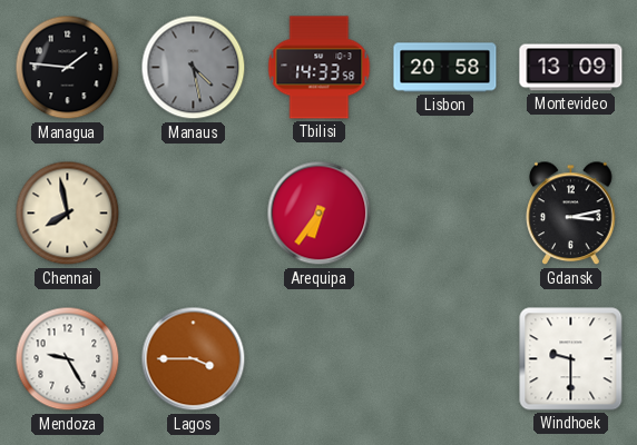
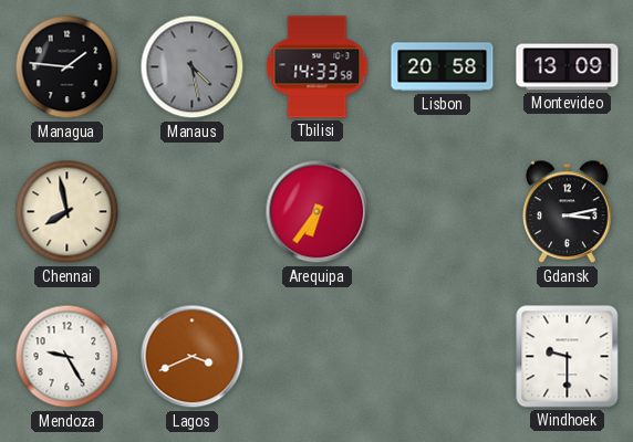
Lagos: 3:45 -> 3:41 (193, 357)
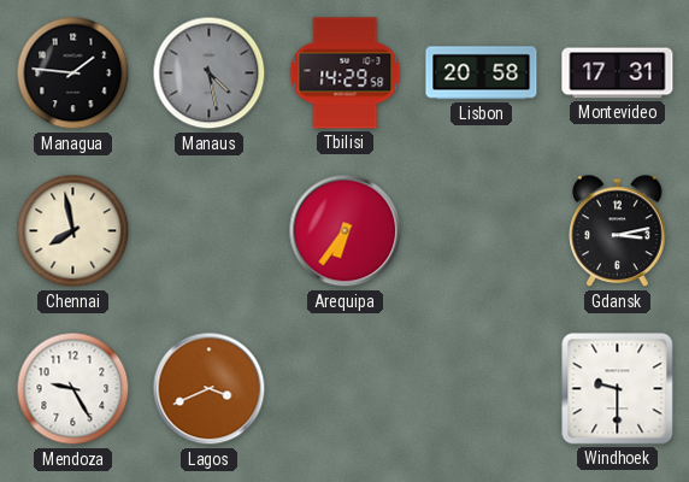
Tbilisi: 14:33 -> 14:29 (346, 74)
Montevideo: 13:09 -> 17:31 (618, 74)
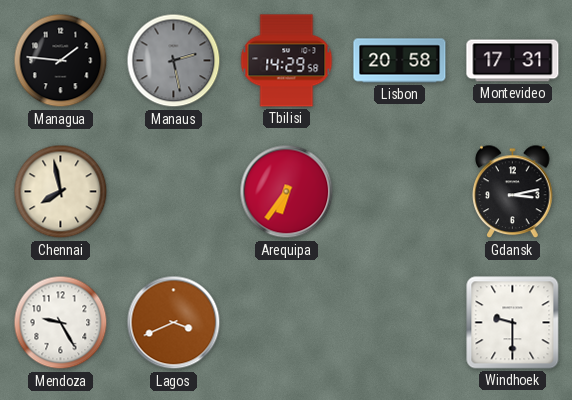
Manaus: 4:28 -> 2:28 (174, 61)
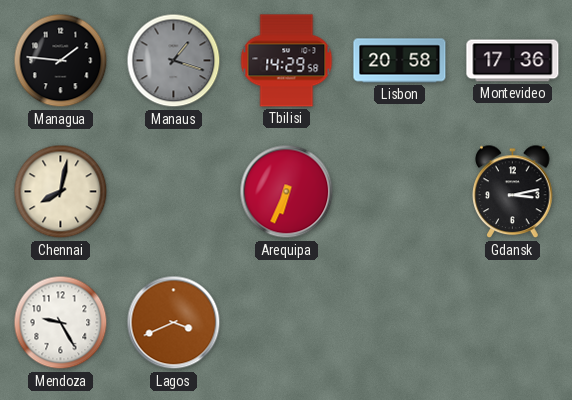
Manaus: 2:28 -> 1:18 (174, 61)
Montevideo: 17:31 -> 17:36 (513, 61)
Chennai: 7:58 -> 8:02 (61, 192)
Arequipa: 6:36 -> 6:34 (287, 192)
Windhoek: 9:30 -> none (513, 323)
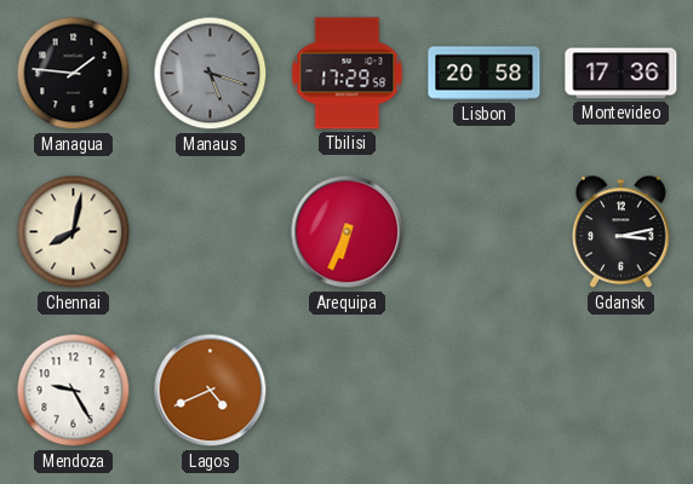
Manaus: 1:18 -> 5:18 (211, 74)
Tbilisi: 14:29 -> 17:29 (348, 74)
Lagos: 3:41 -> 4:41 (211, 391)
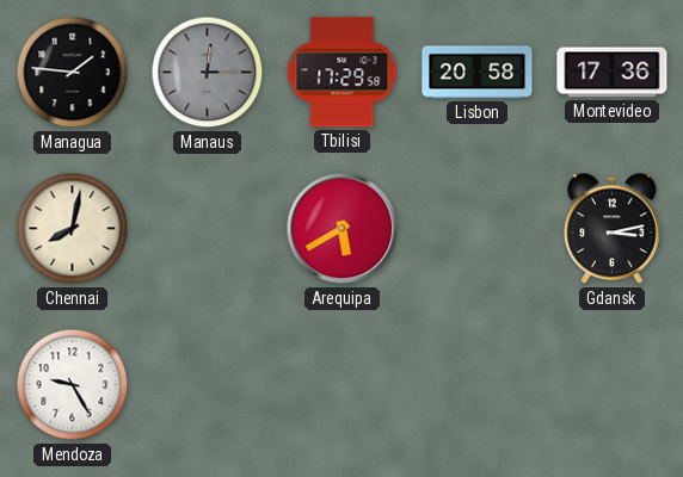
Manaus: 5:18 -> 12:15 (208, 73)
Arequipa: 6:34 -> 5:40 (343, 229)
Lagos: 4:41 -> none (211, 391)
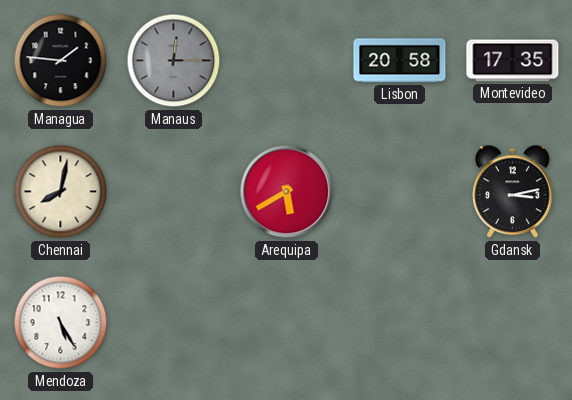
Tbilisi: 17:29 -> none (343, 73)
Montevideo: 17:36 -> 17:35 (513, 61)
Mendoza: 9:25 -> 5:25 (61, 323)
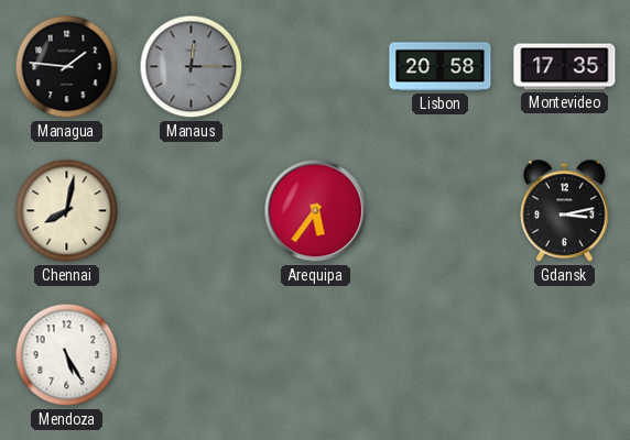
Arequipa: 5:40 -> 5:36 (316, 211)
